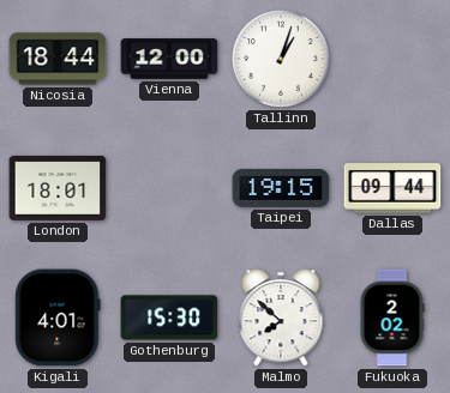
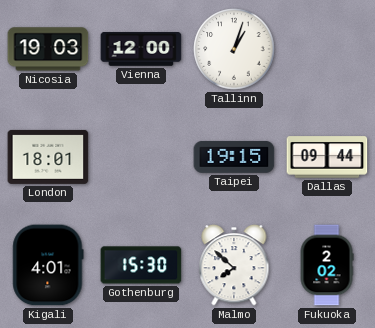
Nicosia: 18:44 -> 19:03 (48, 49)
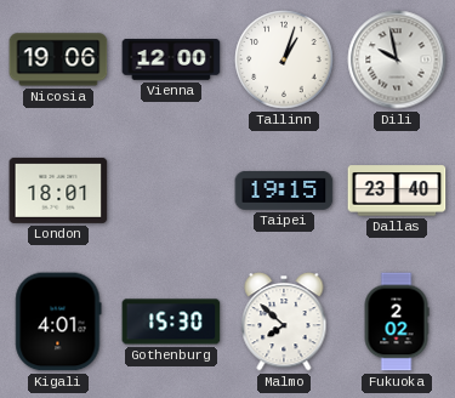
Nicosia: 19:03 -> 19:06 (58, 59)
Dili: none -> 9:58 (397, 59)
Dallas: 09:44 -> 23:40 (397, 191)
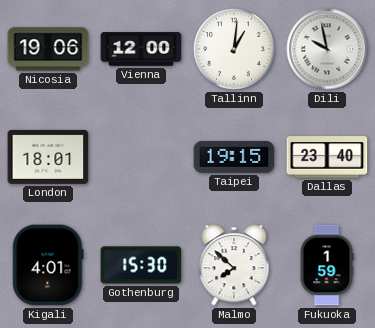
Tallinn: 1:03 -> 1:01 (234, 49)
Fukuoka: 2:02 -> 1:59 (327, 265)
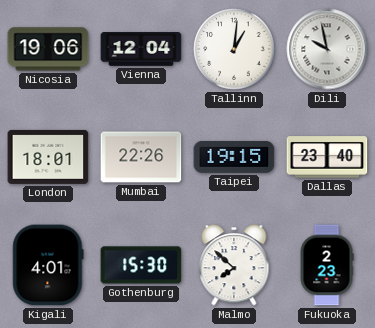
Vienna: 12:00 -> 12:04 (141, 50)
Mumbai: none -> 22:26 (141, 157)
Fukuoka: 1:59 -> 2:23 (327, 265)
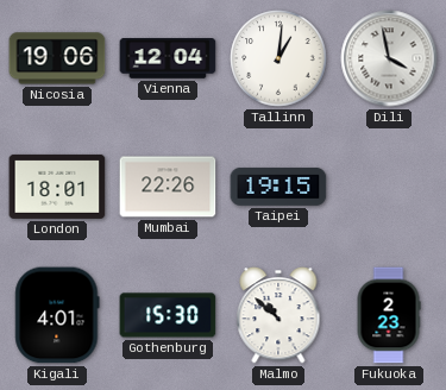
Dili: 9:58 -> 3:58 (389, 58)
Dallas: 23:40 -> none (327, 157)
Malmo: 7:52 -> 10:52 (278, 315)
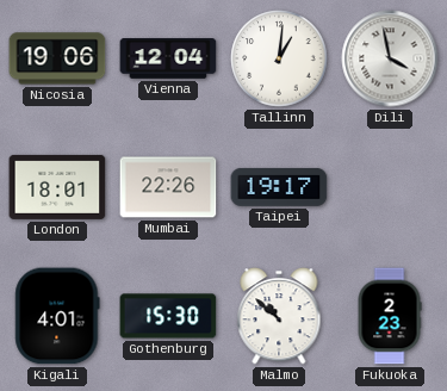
Taipei: 19:15 -> 19:17 (279, 187)
